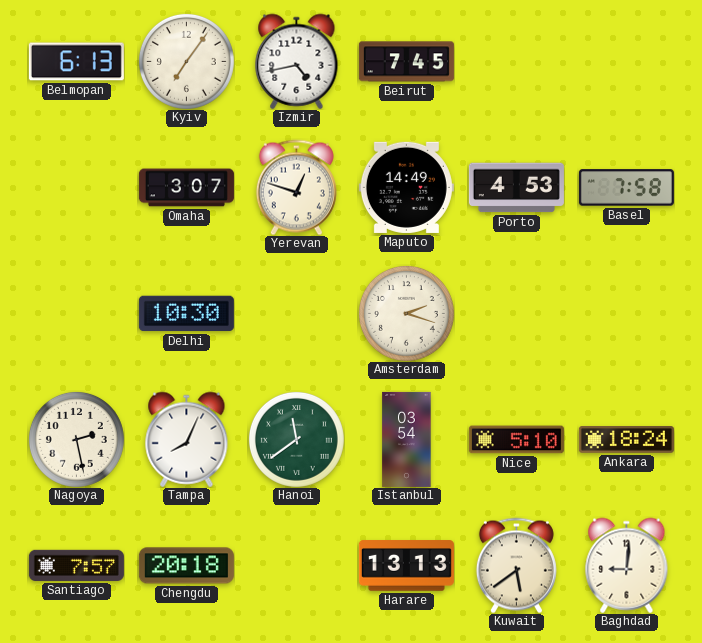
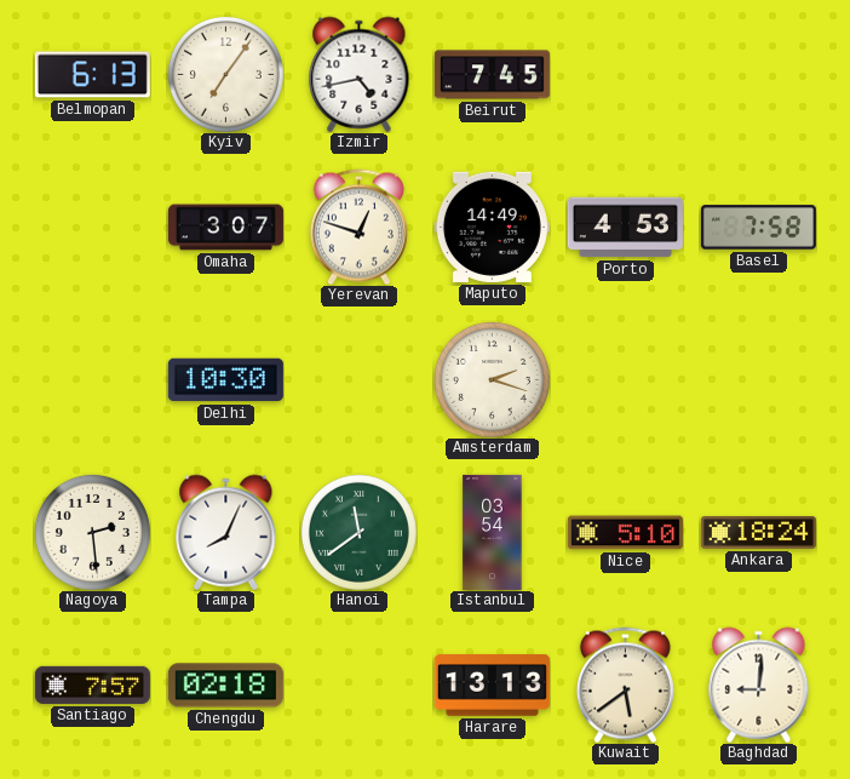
Nagoya: 2:28 -> 2:29 (92, 532)
Chengdu: 20:18 -> 02:18 (225, 686)
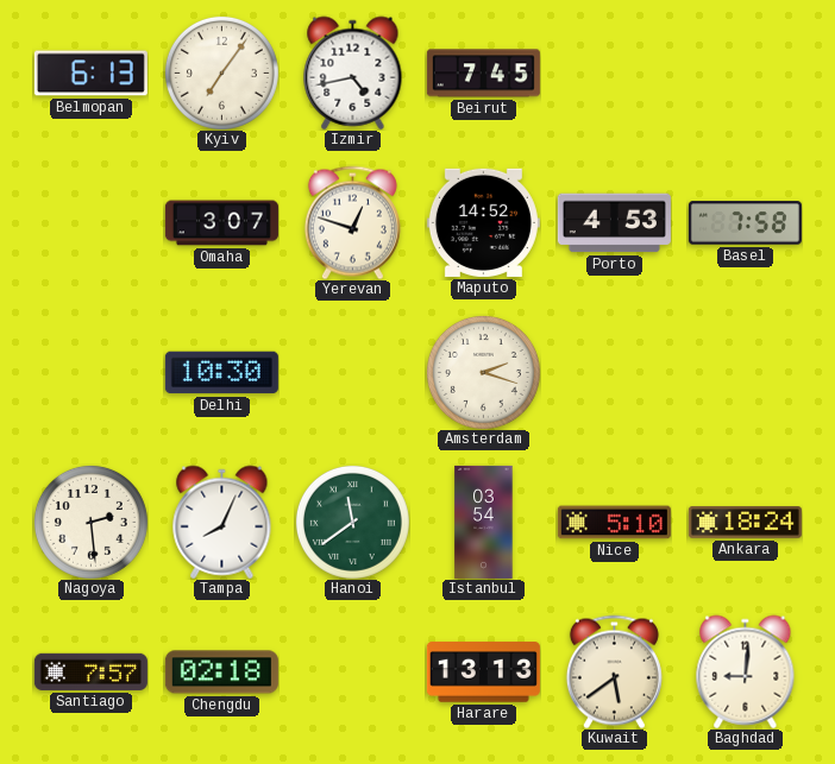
Maputo: 14:49 -> 14:52 (483, 222)
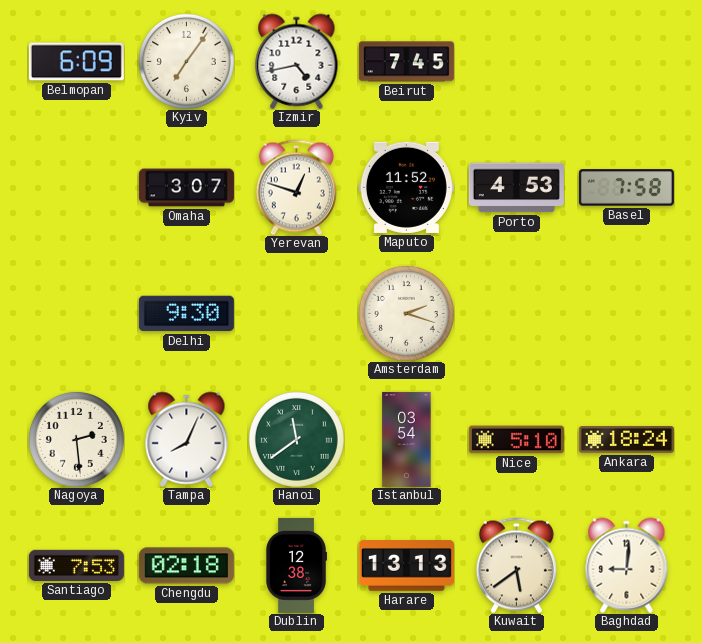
Belmopan: 6:13 -> 6:09 (76, 62)
Maputo: 14:52 -> 11:52 (406, 187)
Delhi: 10:30 -> 9:30 (186, 314)
Santiago: 7:57 -> 7:53 (76, 565)
Dublin: none -> 12:38 (296, 565)
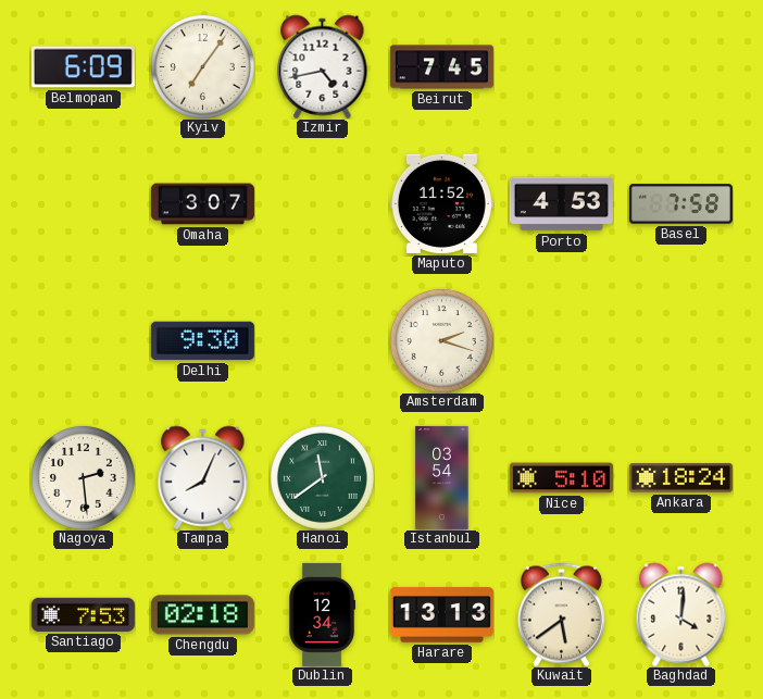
Yerevan: 12:48 -> none (296, 187)
Dublin: 12:38 -> 12:34 (322, 614)
Baghdad: 9:01 -> 4:01 (681, 614)
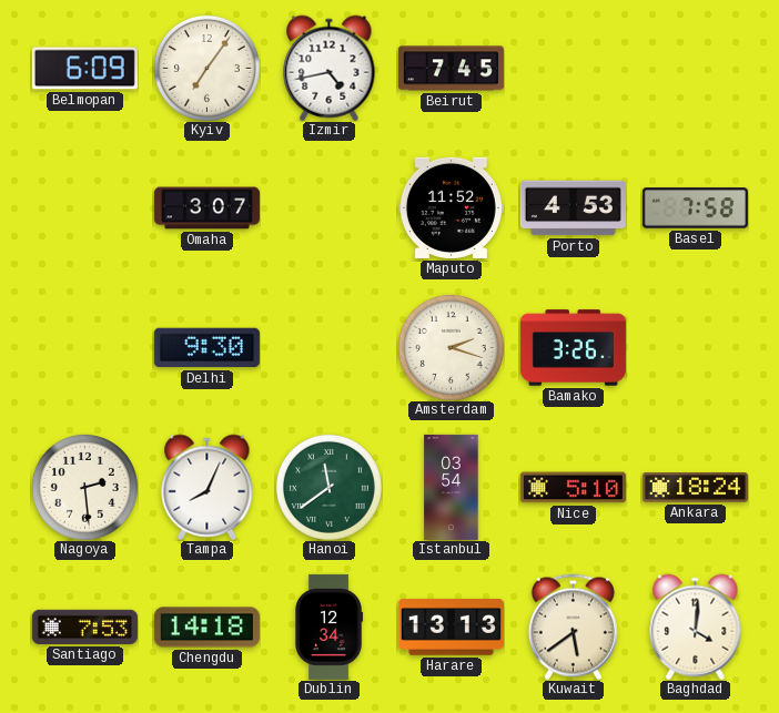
Bamako: none -> 3:26 (573, 348)
Chengdu: 02:18 -> 14:18 (206, 628)
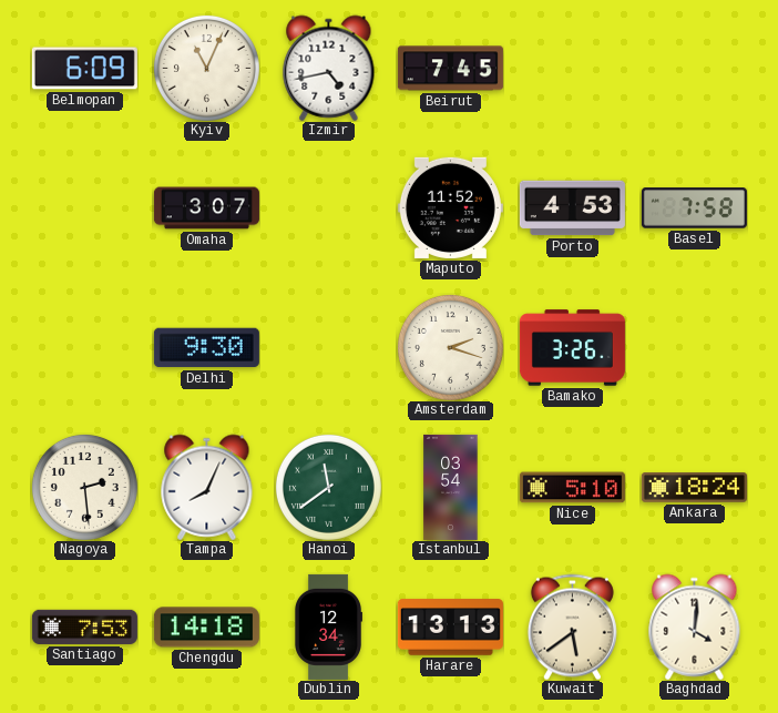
Kyiv: 7:06 -> 11:04 (206, 68)
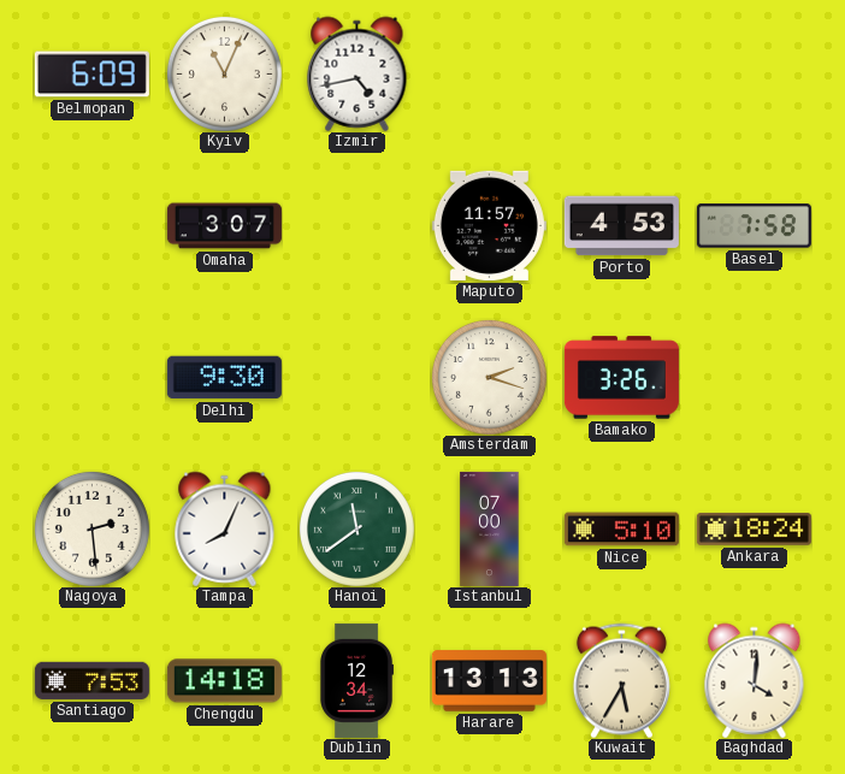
Beirut: 7:45 -> none (450, 69)
Maputo: 11:52 -> 11:57 (489, 225)
Istanbul: 03:54 -> 07:00 (490, 528)
Kuwait: 5:39 -> 5:35 (621, 680)
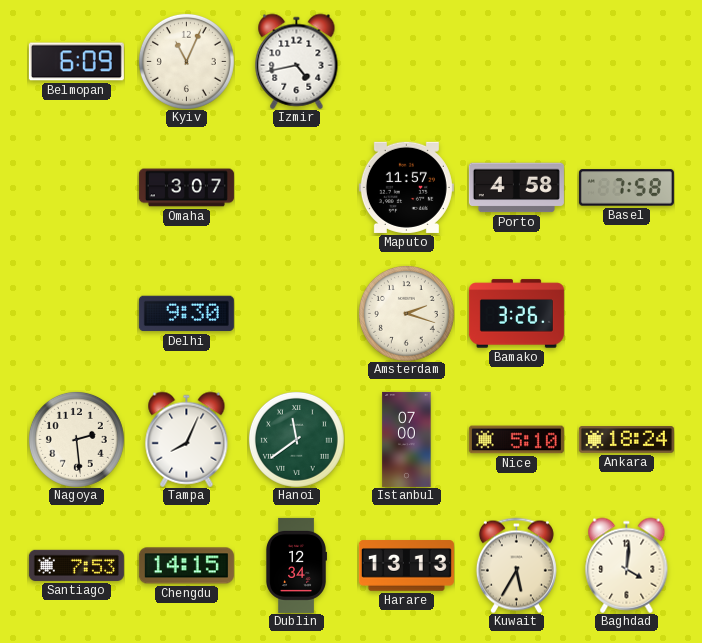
Porto: 4:53 -> 4:58 (516, 188)
Chengdu: 14:18 -> 14:15 (186, 566)
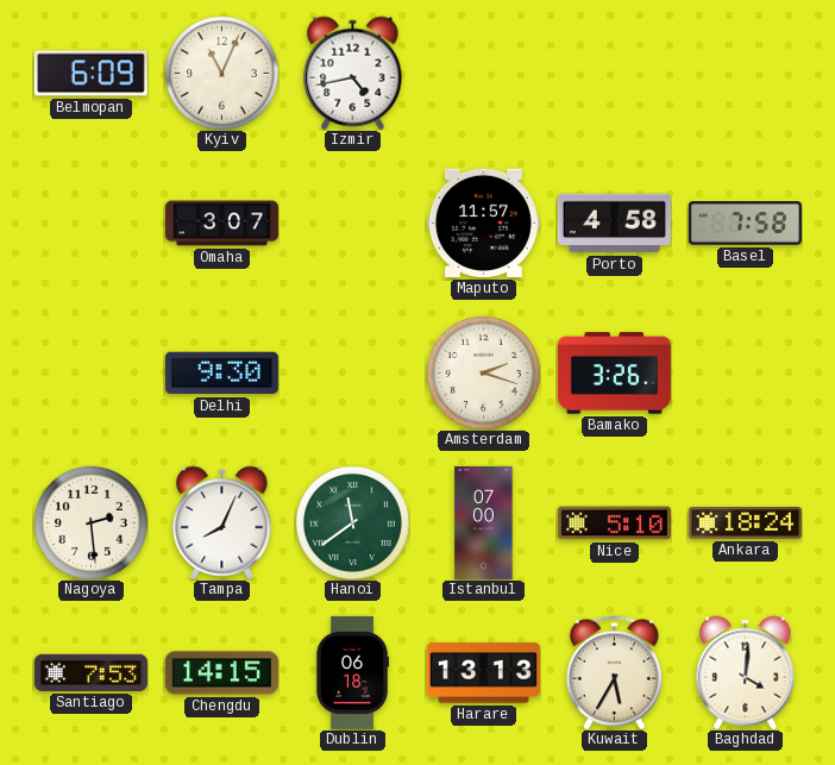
Dublin: 12:34 -> 06:18 (352, 672)
